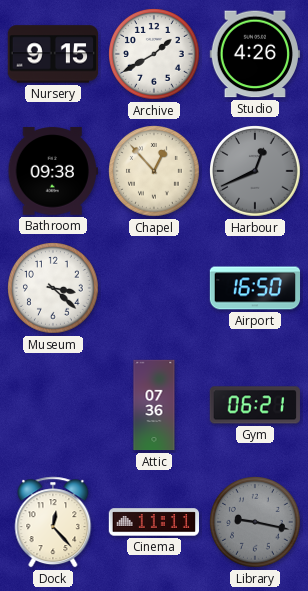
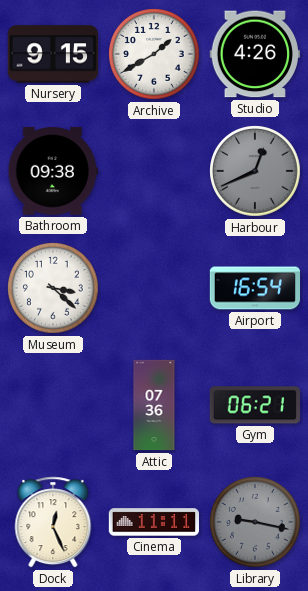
Chapel: 12:53 -> none (155, 172)
Airport: 16:50 -> 16:54 (255, 288)
Dock: 12:23 -> 12:26 (53, 522)
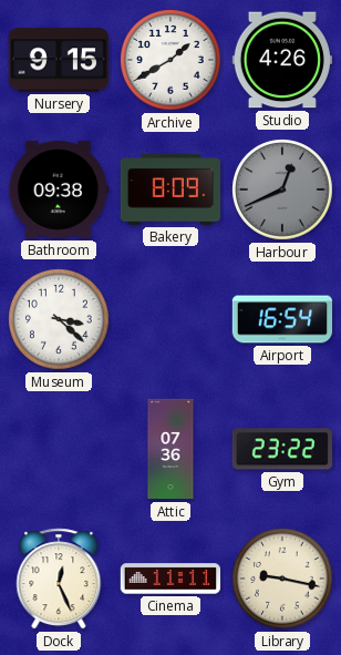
Bakery: none -> 8:09 (169, 190)
Gym: 06:21 -> 23:22 (282, 449)
Library dial: grey -> cream (283, 580)
